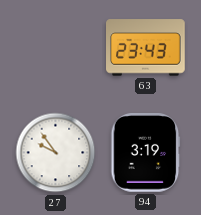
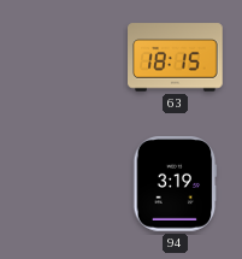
63: 23:43 -> 18:15 (176, 58)
27: 9:54 -> none (56, 153)
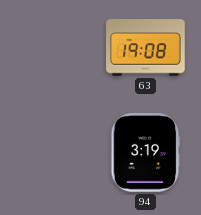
63: 18:15 -> 19:08 (146, 48)
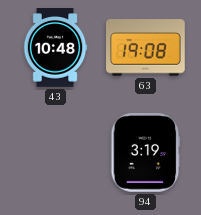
43: none -> 10:48 (55, 48)
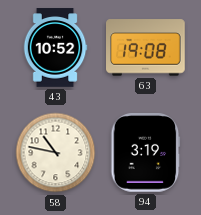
43: 10:48 -> 10:52 (55, 48)
58: none -> 10:47 (56, 153)
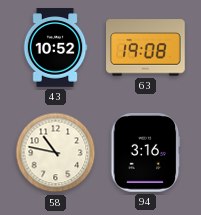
94: 3:19 -> 3:16 (146, 153)
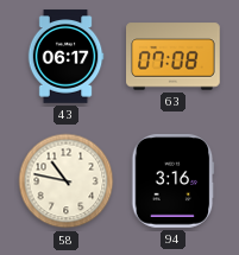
43: 10:52 -> 06:17 (65, 57)
63: 19:08 -> 07:08 (174, 57)
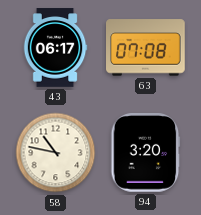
94: 3:16 -> 3:20 (146, 153)
